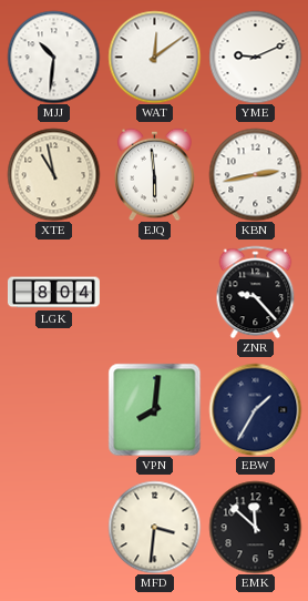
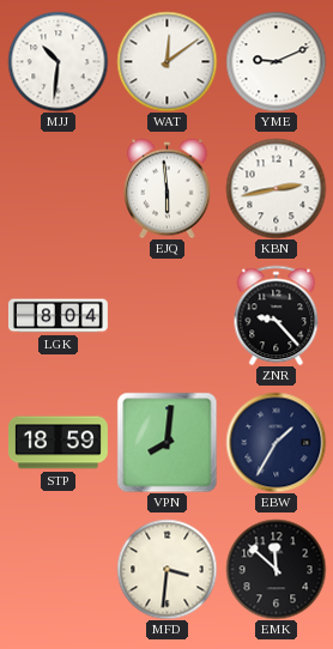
XTE: 10:58 -> none (53, 174)
STP: none -> 18:59 (57, 443)
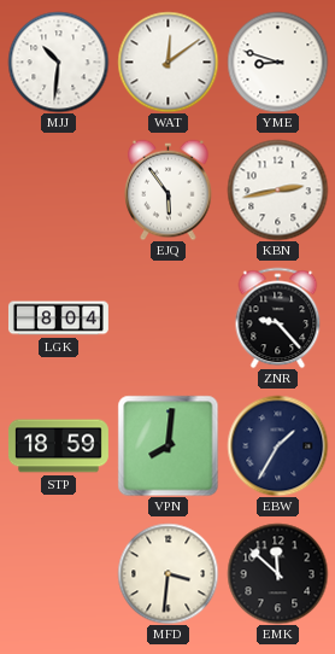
YME: 9:11 -> 8:48 (277, 62)
EJQ: 5:59 -> 5:54 (169, 189)
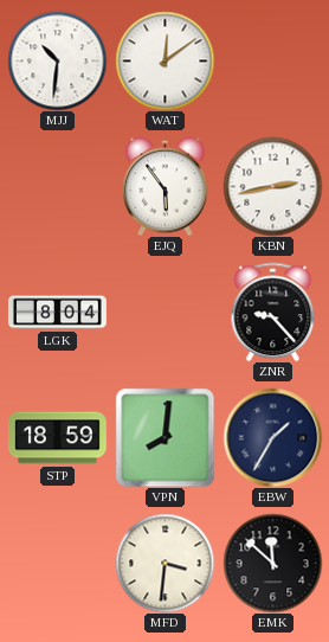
YME: 8:48 -> none (277, 62)
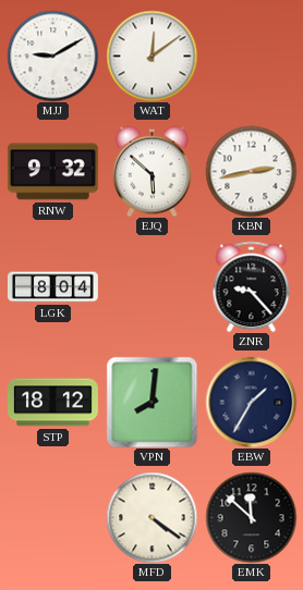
MJJ: 10:31 -> 9:10 (52, 56)
RNW: none -> 9:32 (52, 172)
EJQ: 5:54 -> 5:52 (153, 171)
STP: 18:59 -> 18:12 (52, 403)
MFD: 3:31 -> 4:21 (152, 517)
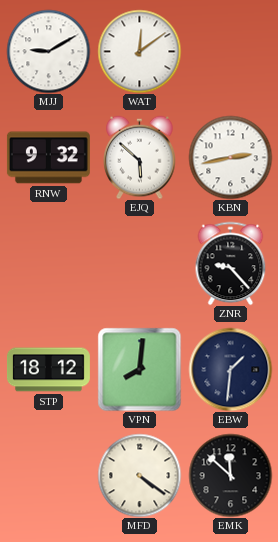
LGK: 8:04 -> none (52, 287)
EBW: 1:35 -> 1:31 (230, 369)
